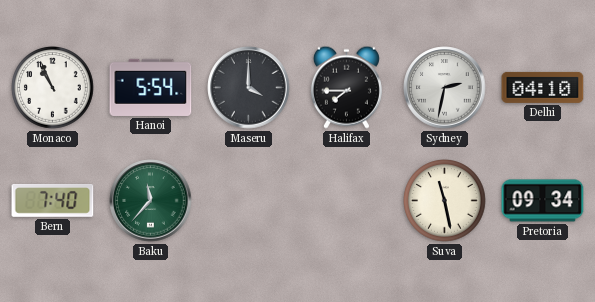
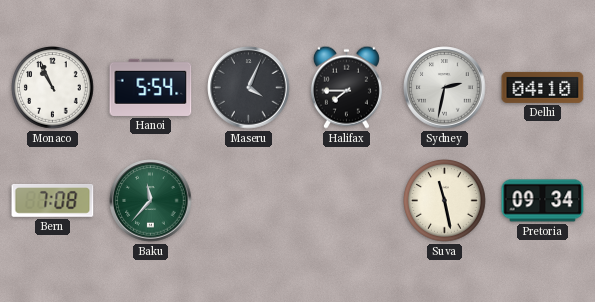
Maseru: 4:00 -> 4:04 (249, 88)
Bern: 7:40 -> 7:08 (53, 200)
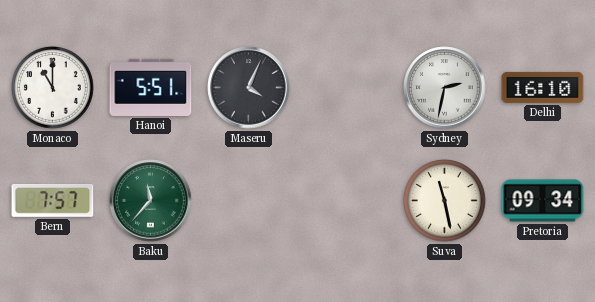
Monaco: 10:56 -> 11:00 (53, 88)
Hanoi: 5:54 -> 5:51 (151, 87)
Halifax: 7:45 -> none (346, 87)
Delhi: 04:10 -> 16:10 (543, 87)
Bern: 7:08 -> 7:57 (53, 200)
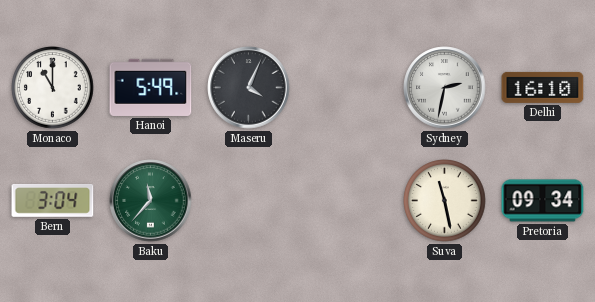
Hanoi: 5:51 -> 5:49 (151, 87)
Bern: 7:57 -> 3:04 (53, 200)
